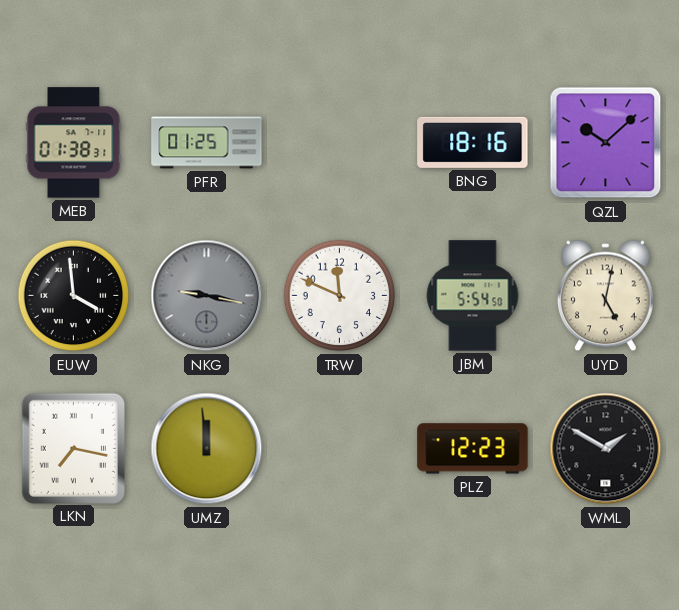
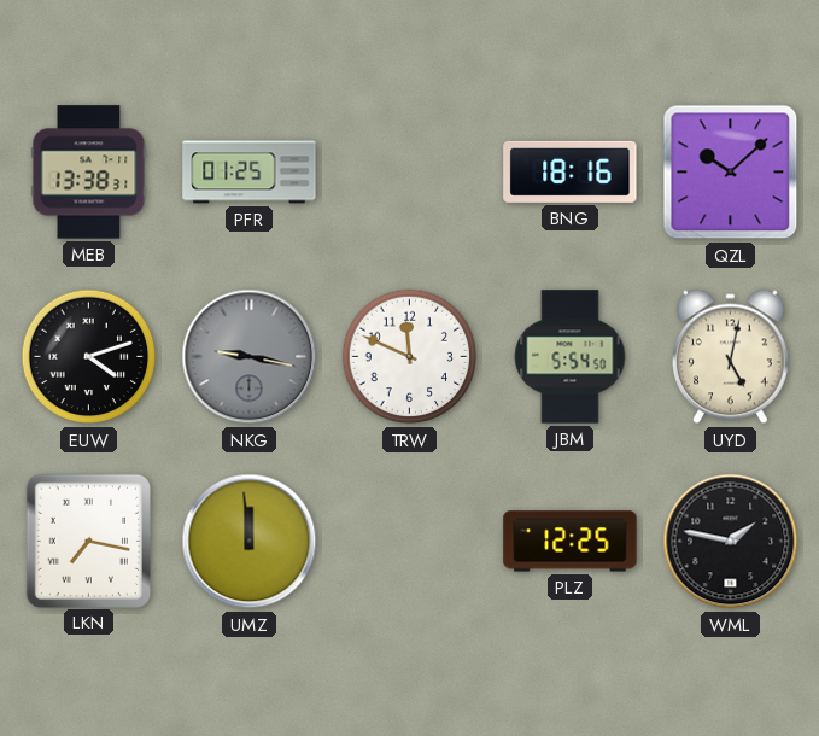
MEB: 01:38 -> 13:38 (89, 173)
EUW: 3:59 -> 4:12 (89, 357)
PLZ: 12:23 -> 12:25 (571, 542)
WML: 1:50 -> 1:47 (731, 542)
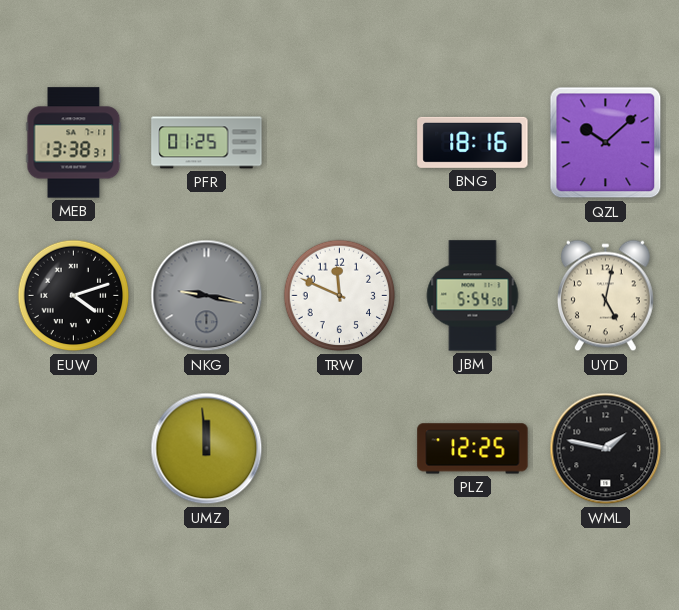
LKN: 7:17 -> none (88, 541)
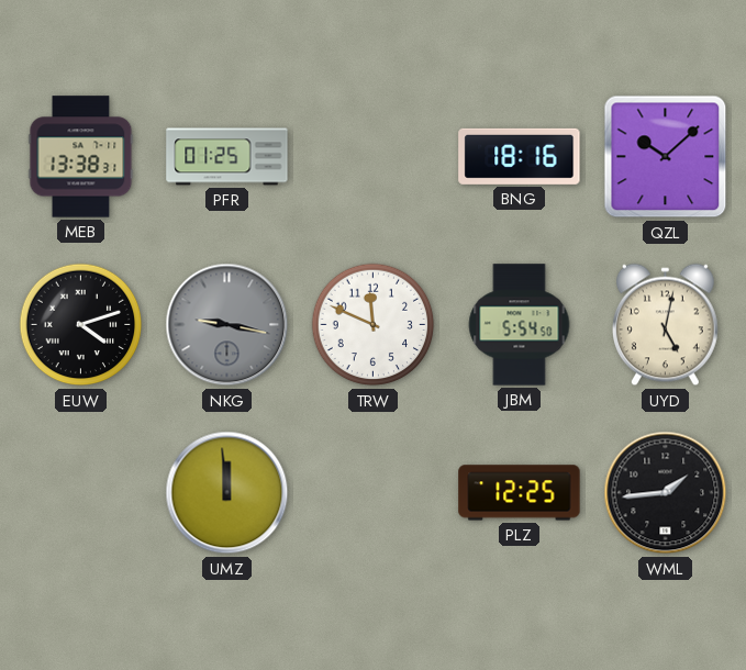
WML: 1:47 -> 1:44 (666, 493)
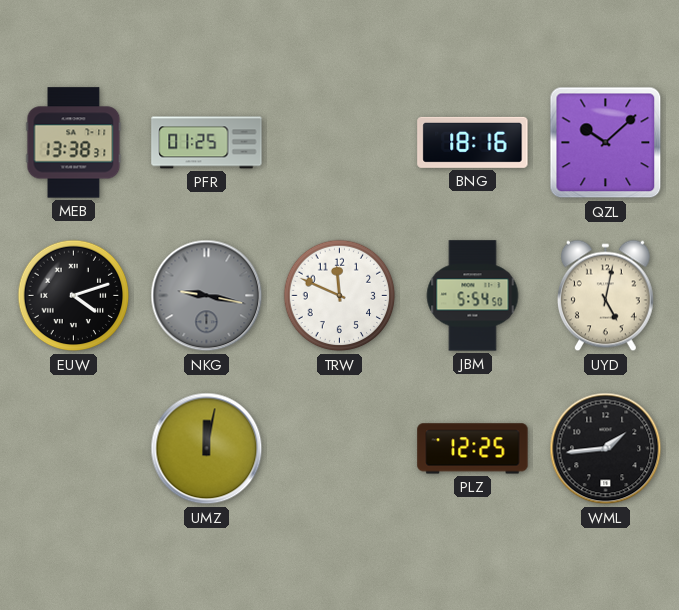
UMZ: 11:59 -> 12:02 (207, 449)
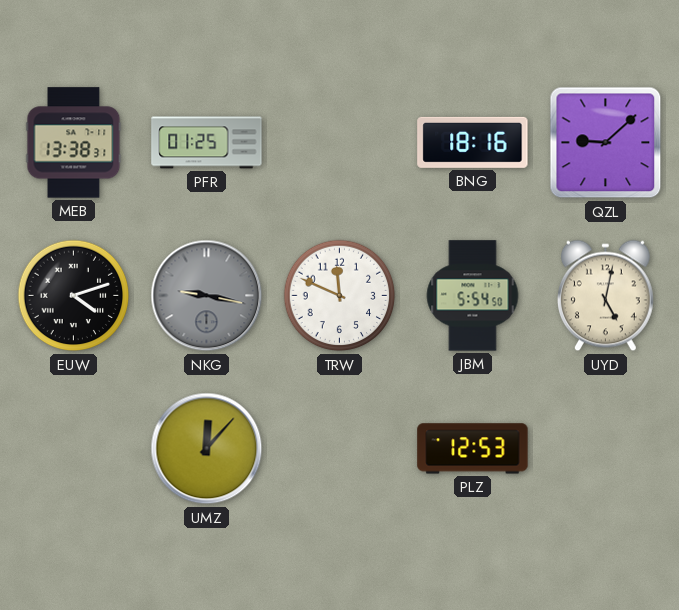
QZL: 10:08 -> 9:08 (606, 143)
UMZ: 12:02 -> 12:07 (207, 449)
PLZ: 12:25 -> 12:53 (473, 449)
WML: 1:44 -> none (606, 449)
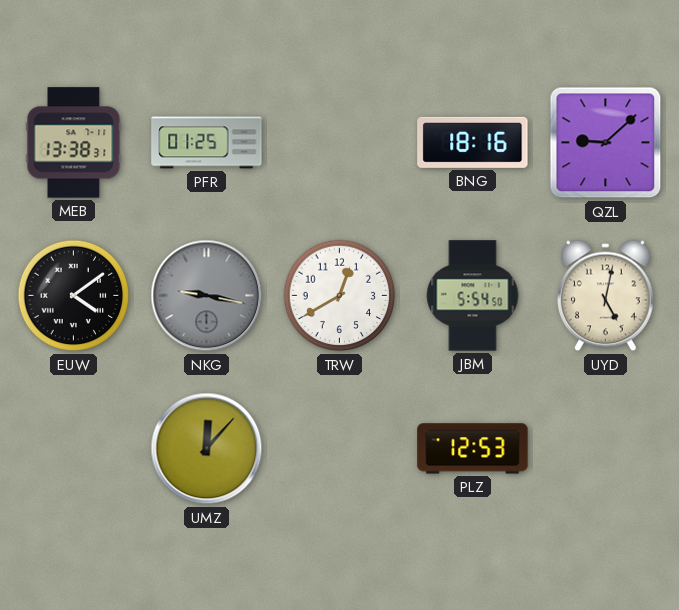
EUW: 4:12 -> 4:09 (74, 296)
TRW: 11:49 -> 12:40 (340, 296)
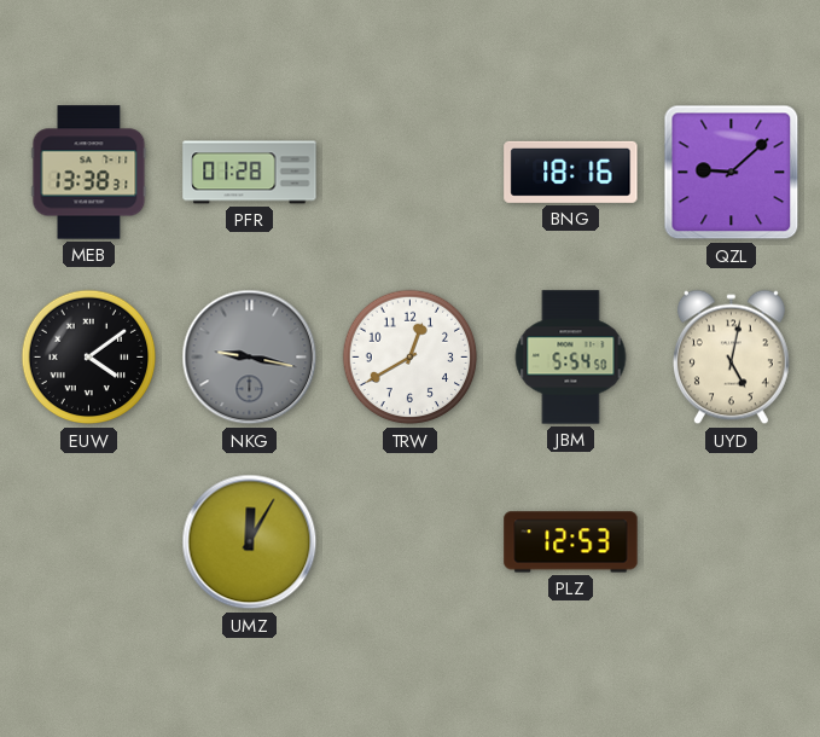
PFR: 01:25 -> 01:28 (250, 173)
UMZ: 12:07 -> 12:05 (250, 542)
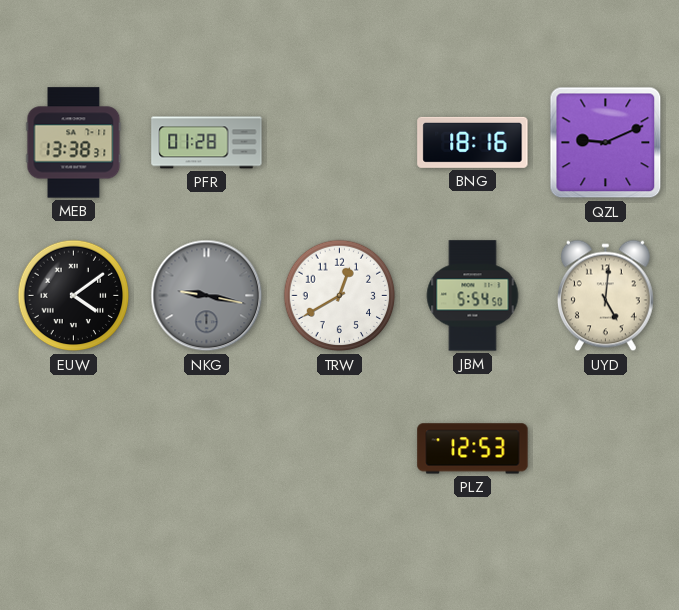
QZL: 9:08 -> 9:11 (606, 143)
UYD: 5:02 -> 5:01 (606, 296)
UMZ: 12:05 -> none (250, 542)
